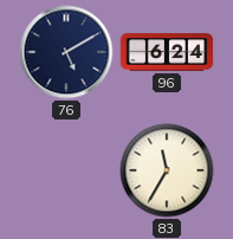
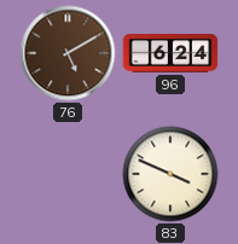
76 dial: navy -> brown (68, 53)
83: 11:35 -> 3:49 (170, 174)
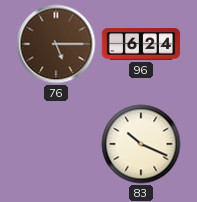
76: 5:10 -> 5:15 (56, 44)
83: 3:49 -> 10:19 (141, 144)
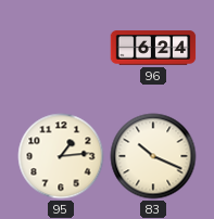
76: 5:15 -> none (56, 44)
95: none -> 1:14 (61, 156)
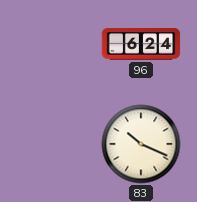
95: 1:14 -> none (61, 156)
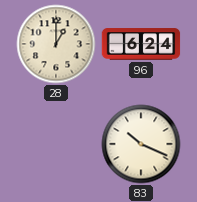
28: none -> 1:00 (56, 44)
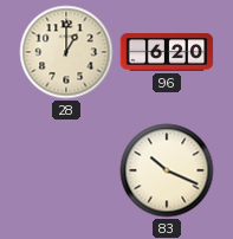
96: 6:24 -> 6:20 (167, 52)
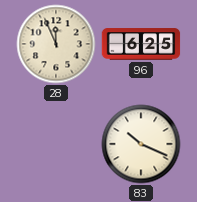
28: 1:00 -> 11:56 (56, 44)
96: 6:20 -> 6:25 (141, 44)
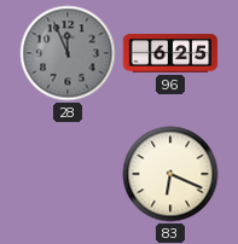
28 dial: cream -> grey (68, 53)
83: 10:19 -> 6:19 (170, 174)
